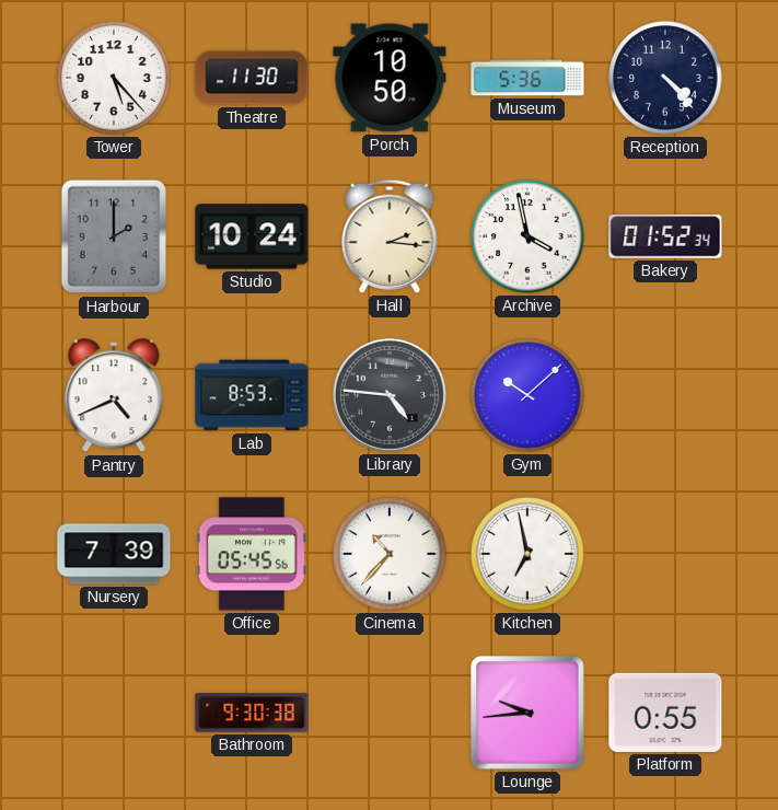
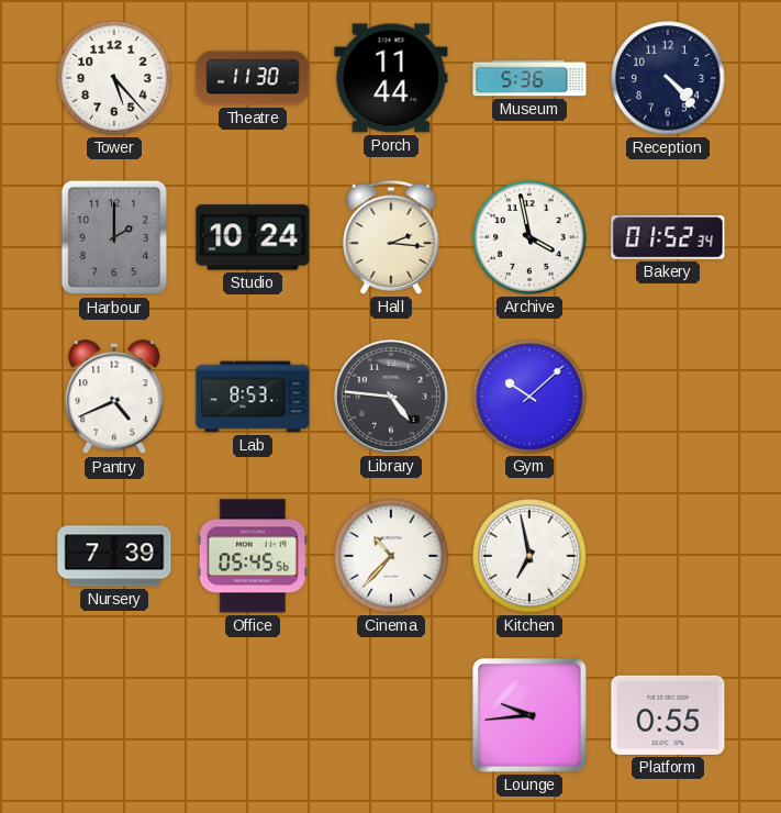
Porch: 10:50 -> 11:44 (391, 78)
Bathroom: 9:30 -> none (252, 713)
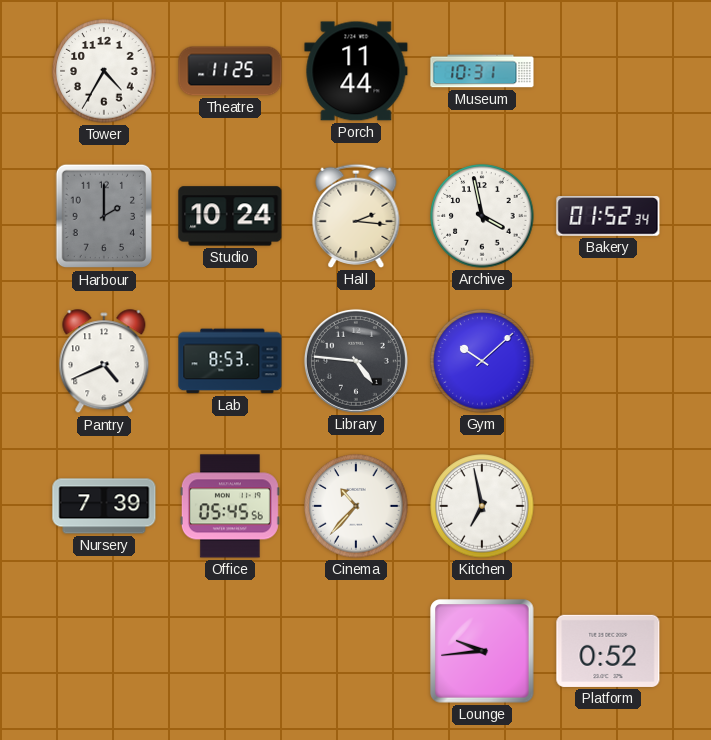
Tower: 5:23 -> 4:35 (104, 71)
Theatre: 11:30 -> 11:25 (230, 71)
Museum: 5:36 -> 10:31 (482, 71)
Reception: 4:23 -> none (668, 78)
Platform: 0:55 -> 0:52 (608, 651)
